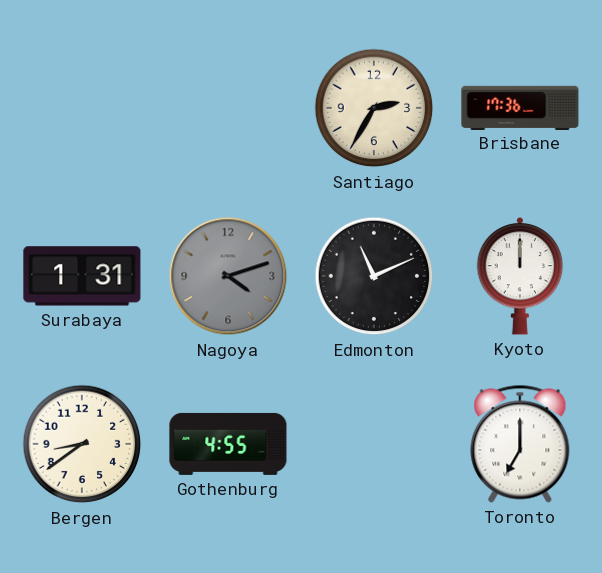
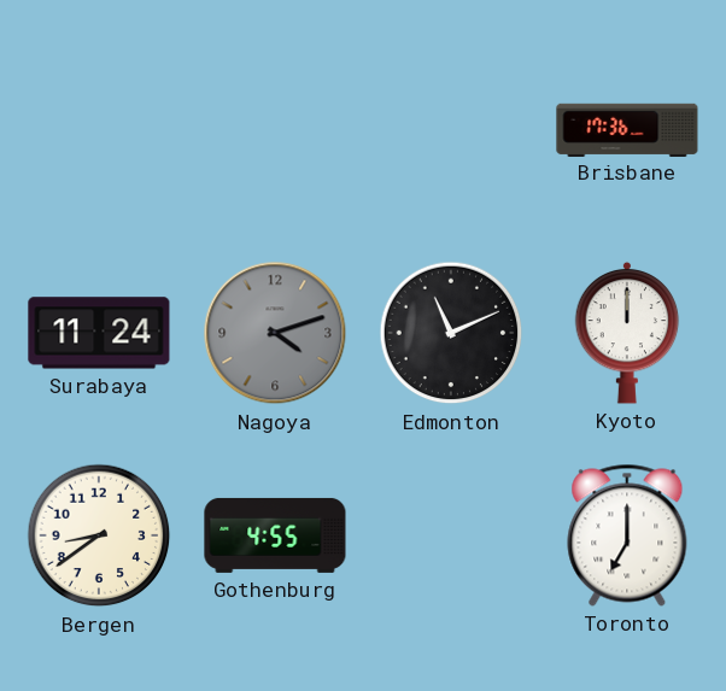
Santiago: 2:35 -> none (374, 108)
Surabaya: 1:31 -> 11:24 (99, 333)
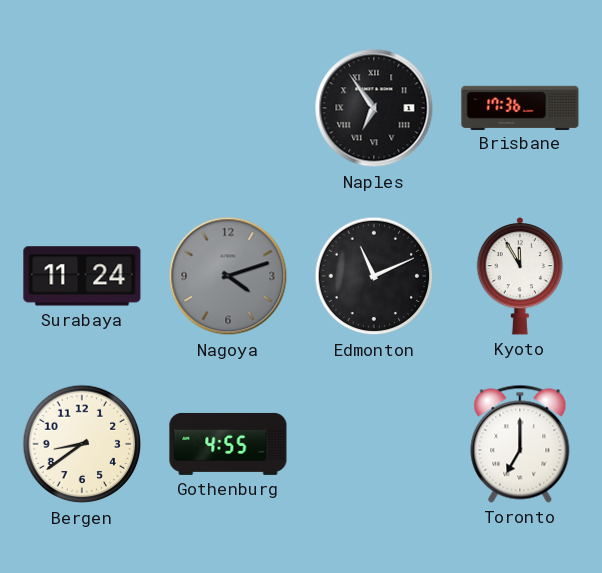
Naples: none -> 6:54 (374, 108)
Kyoto: 12:00 -> 11:55 (520, 276)
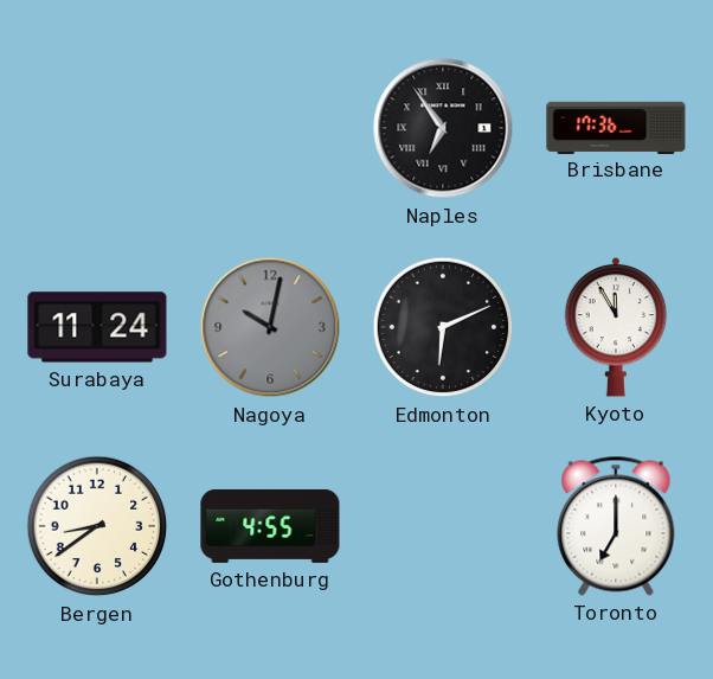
Nagoya: 4:12 -> 10:02 (270, 327)
Edmonton: 11:11 -> 6:11 (443, 327)
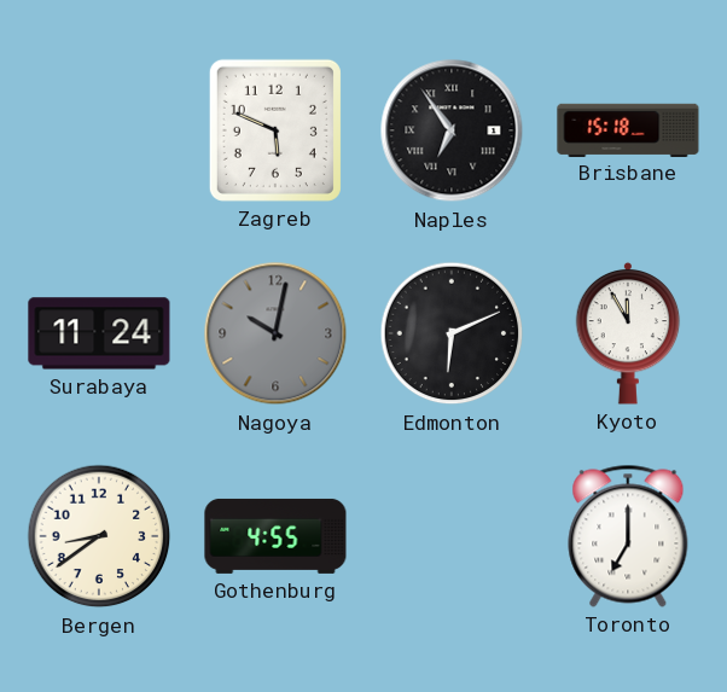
Zagreb: none -> 5:49 (275, 130)
Brisbane: 17:36 -> 15:18 (628, 129)
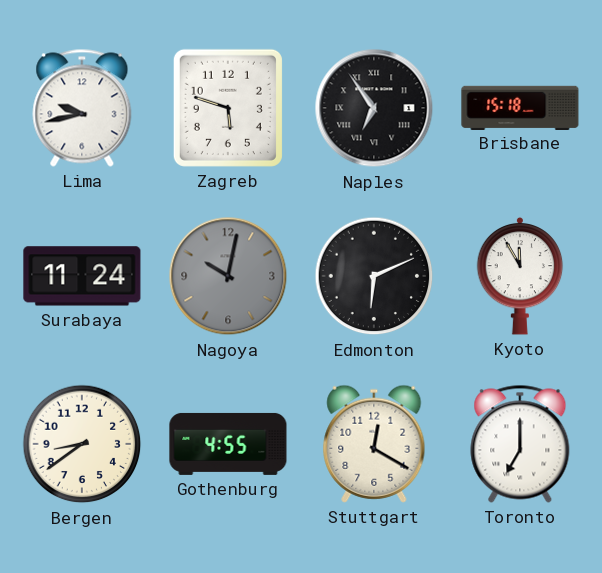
Lima: none -> 9:43 (82, 108)
Zagreb: 5:49 -> 5:48 (228, 108)
Stuttgart: none -> 12:20 (374, 444)
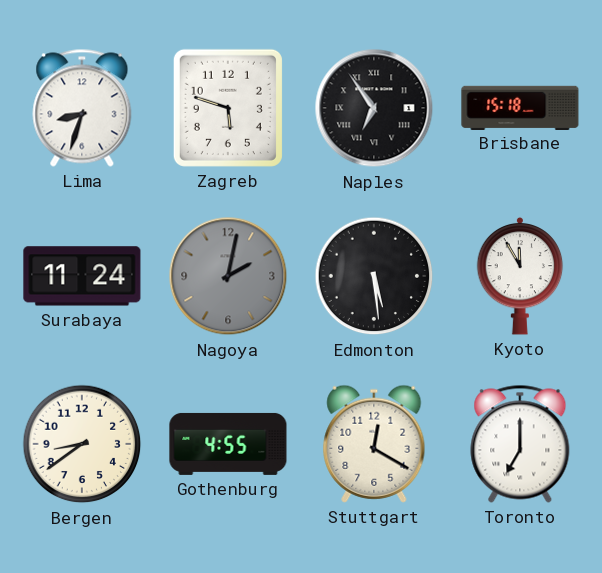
Lima: 9:43 -> 8:33 (82, 108)
Nagoya: 10:02 -> 2:02 (228, 276)
Edmonton: 6:11 -> 5:29 (374, 276)
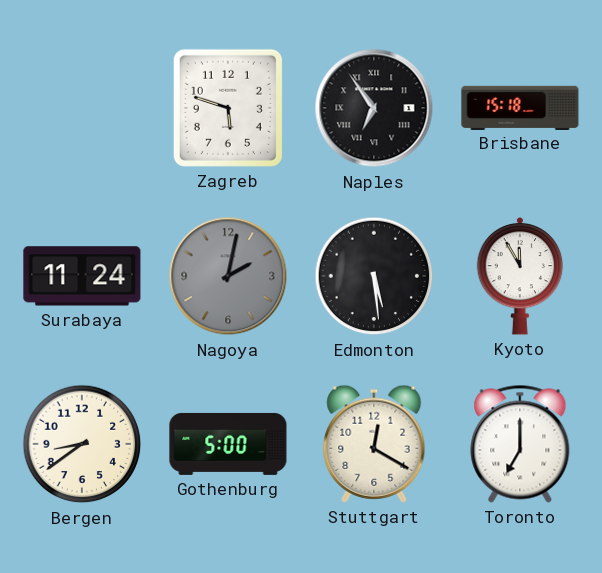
Lima: 8:33 -> none (82, 108)
Gothenburg: 4:55 -> 5:00 (228, 444)
